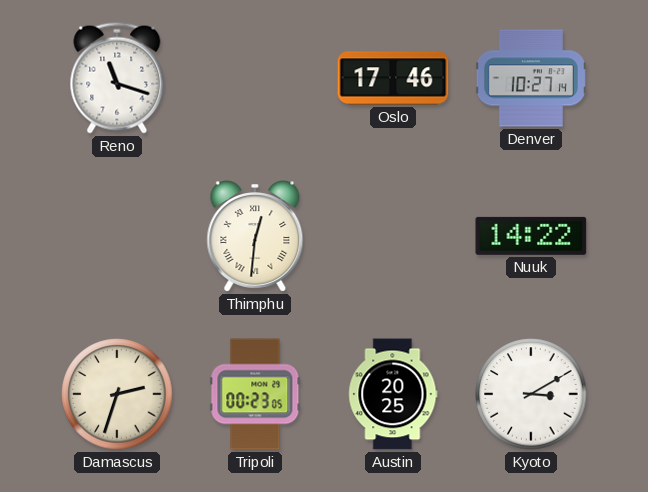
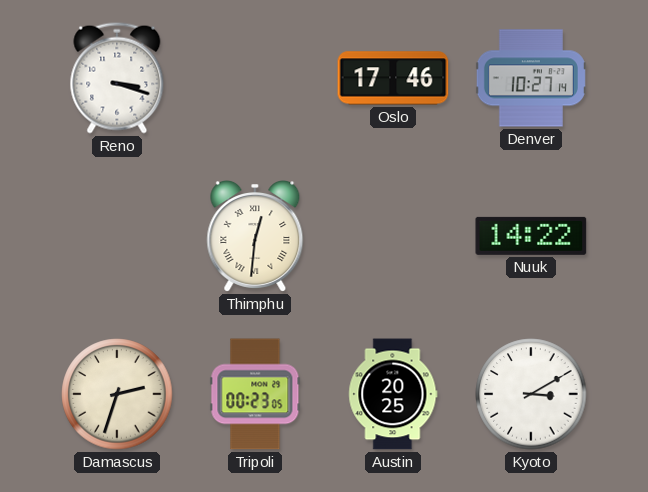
Reno: 11:18 -> 3:18 (117, 78)
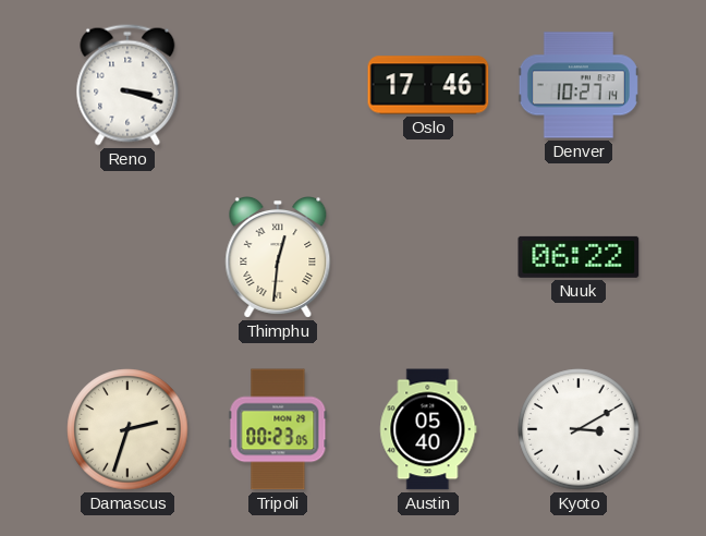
Nuuk: 14:22 -> 06:22 (579, 257)
Austin: 20:25 -> 05:40 (428, 429)
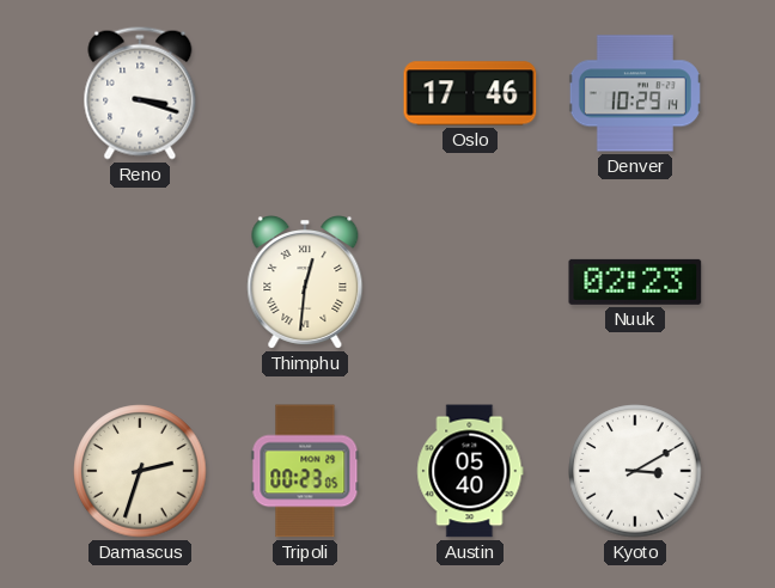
Denver: 10:27 -> 10:29 (635, 93)
Nuuk: 06:22 -> 02:23 (635, 282)
